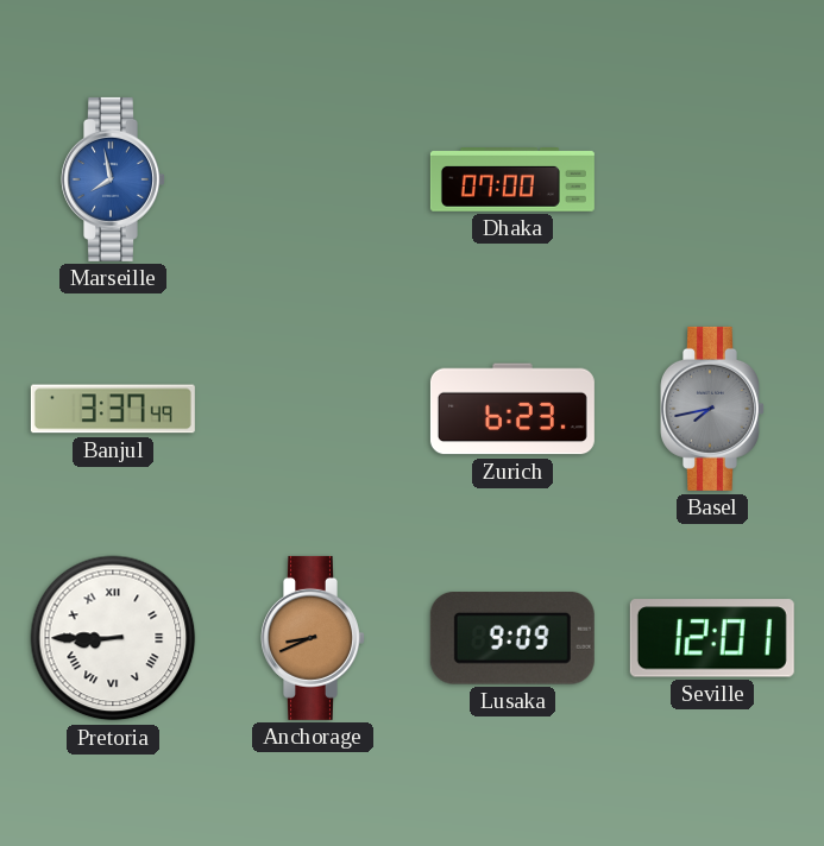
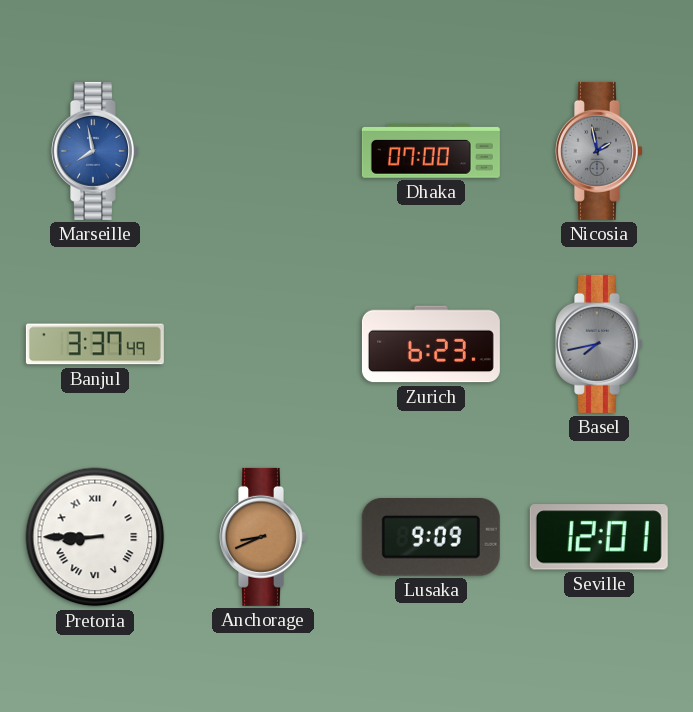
Nicosia: none -> 1:58 (600, 151)
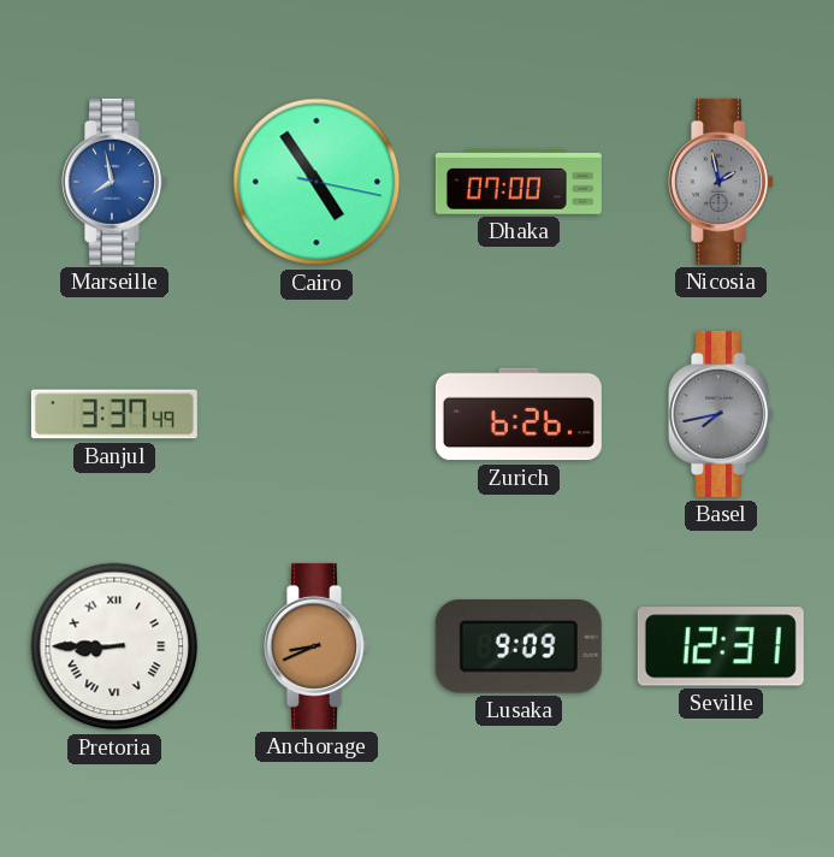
Cairo: none -> 4:54 (317, 182)
Zurich: 6:23 -> 6:26 (519, 414)
Seville: 12:01 -> 12:31 (721, 646)
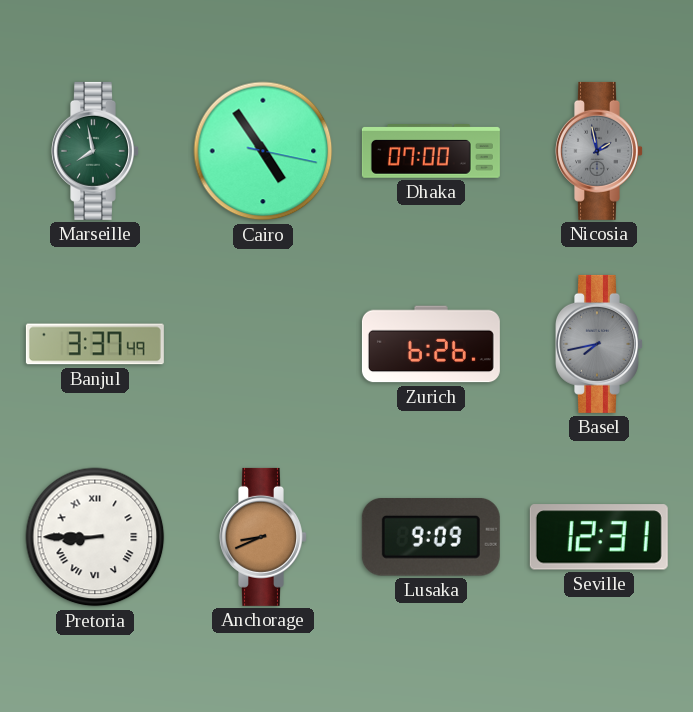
Marseille dial: blue -> green (96, 151)
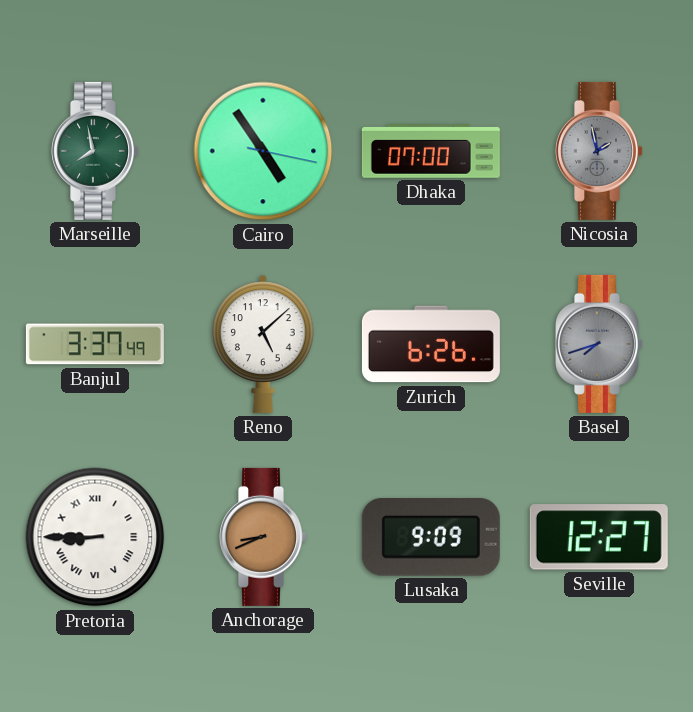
Reno: none -> 5:08 (263, 344)
Basel: 7:43 -> 7:42 (600, 344)
Seville: 12:31 -> 12:27 (599, 537)
